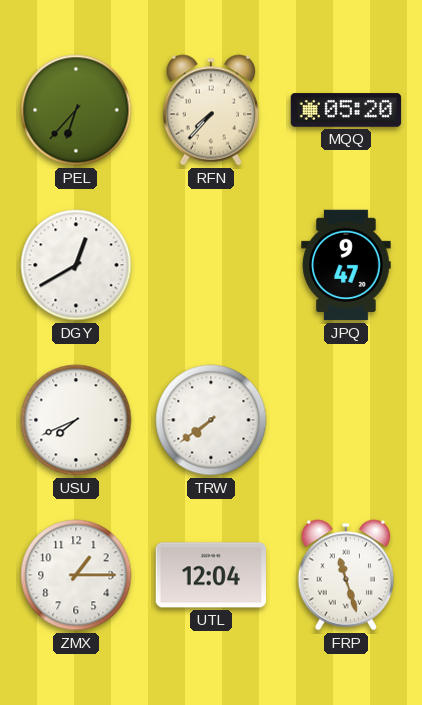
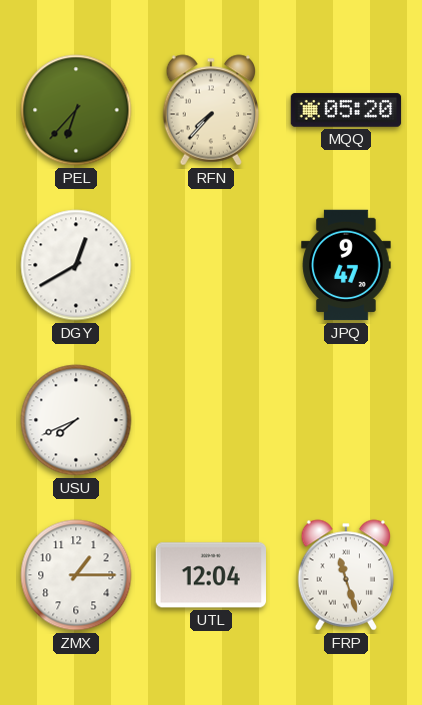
TRW: 7:39 -> none (211, 420)
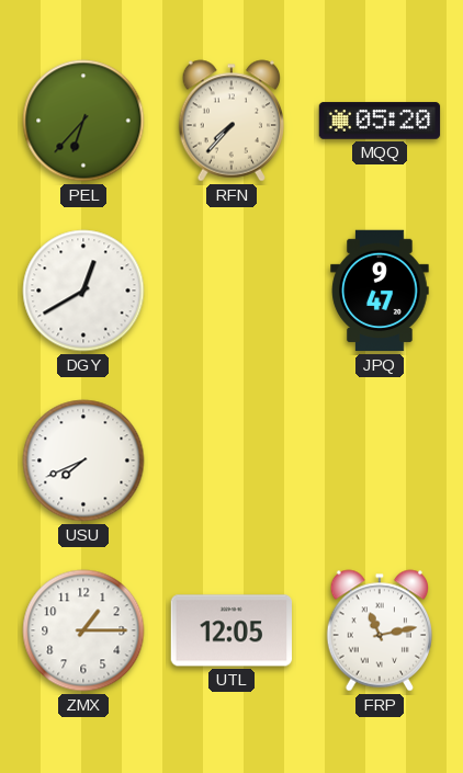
UTL: 12:04 -> 12:05 (231, 630)
FRP: 11:27 -> 11:13 (379, 630)
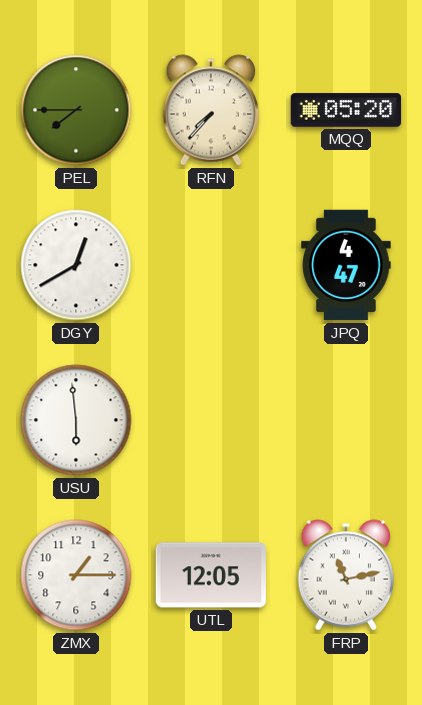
PEL: 6:37 -> 7:45 (76, 110)
JPQ: 9:47 -> 4:47 (346, 265)
USU: 7:41 -> 5:59 (76, 420)
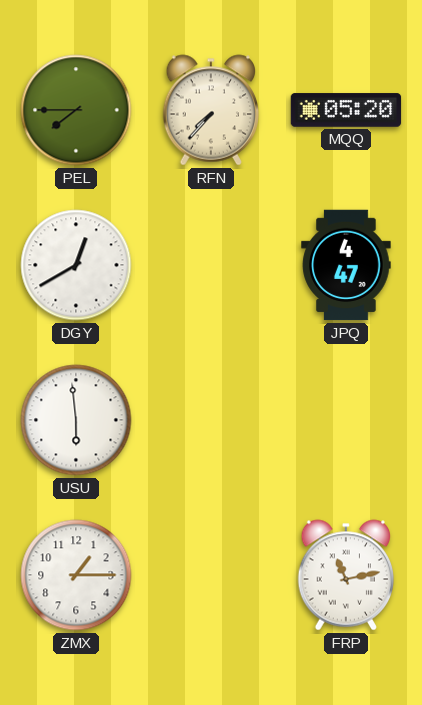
UTL: 12:05 -> none (211, 575)
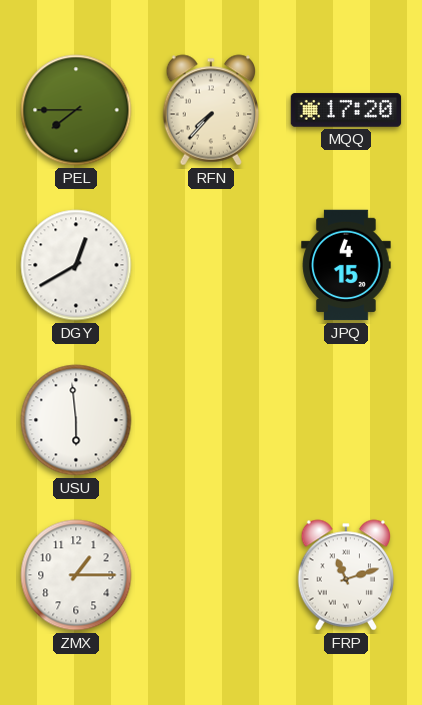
MQQ: 05:20 -> 17:20 (346, 110)
JPQ: 4:47 -> 4:15 (346, 265)
FRP: 11:13 -> 11:12 (345, 575)
